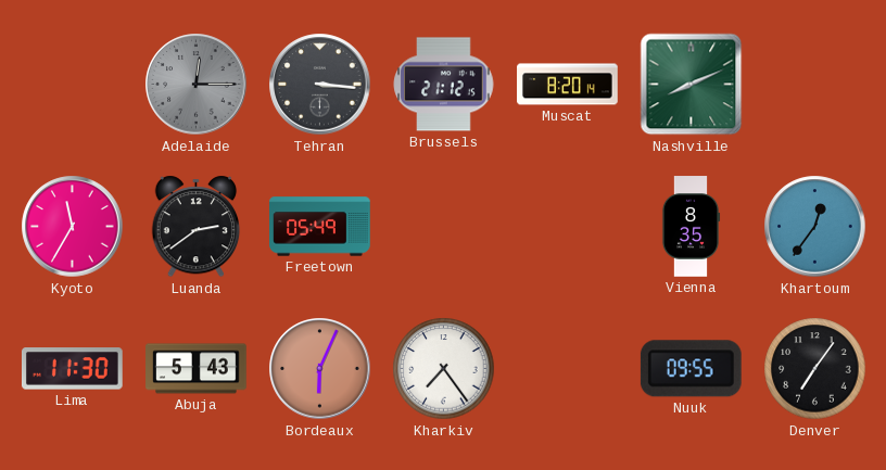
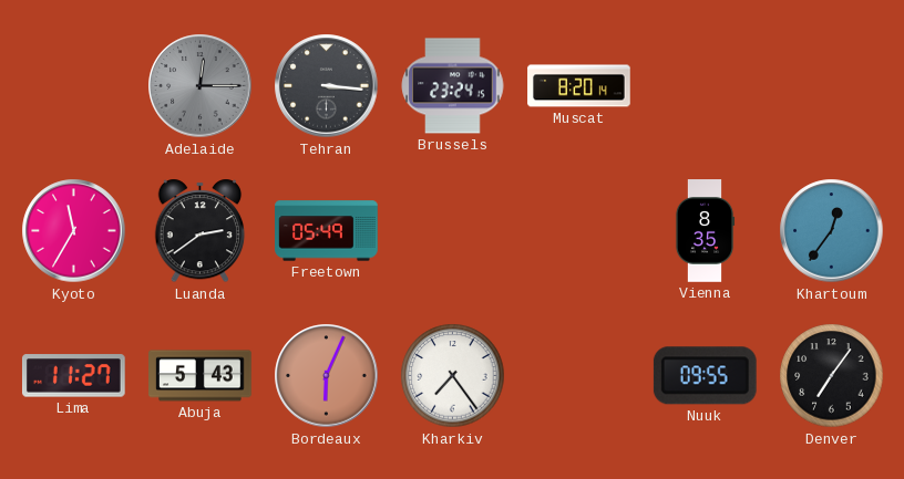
Brussels: 21:12 -> 23:24 (453, 86)
Nashville: 8:11 -> none (692, 85)
Lima: 11:30 -> 11:27 (73, 376)
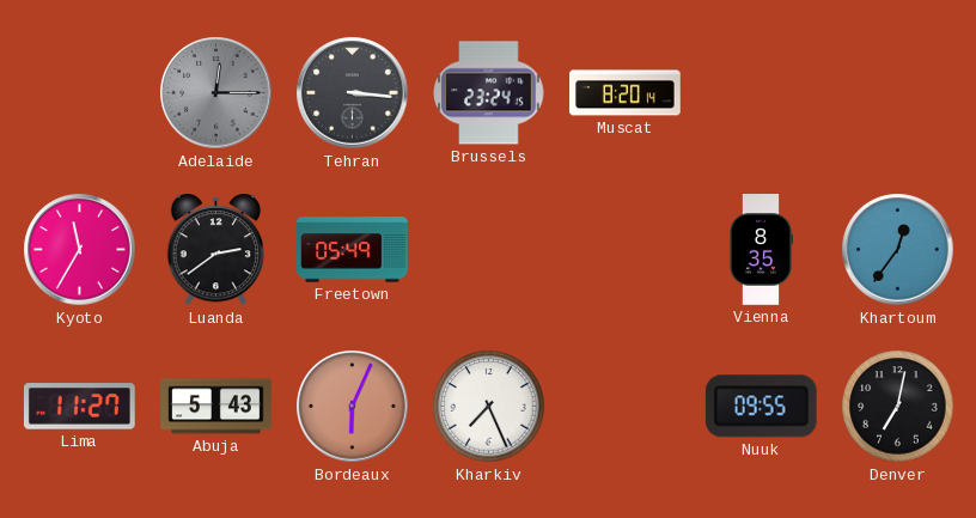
Kharkiv: 7:24 -> 7:26 (489, 407)
Denver: 7:06 -> 7:02 (898, 407)
